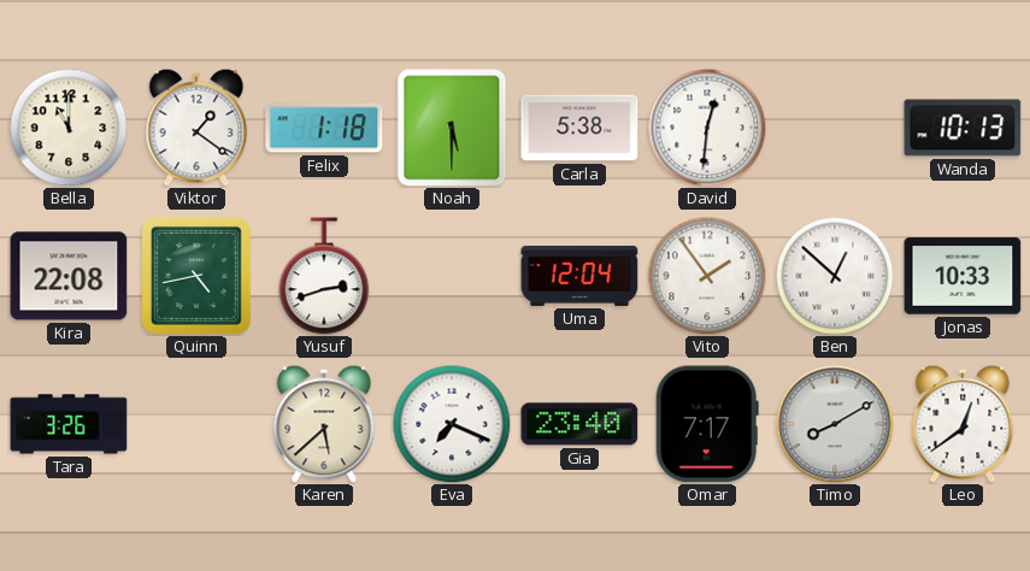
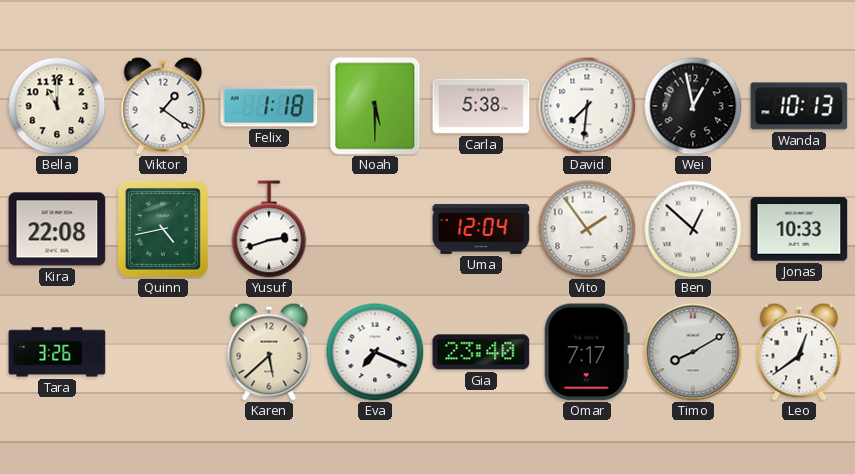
David: 12:31 -> 7:31 (587, 106)
Wei: none -> 12:58 (693, 106)
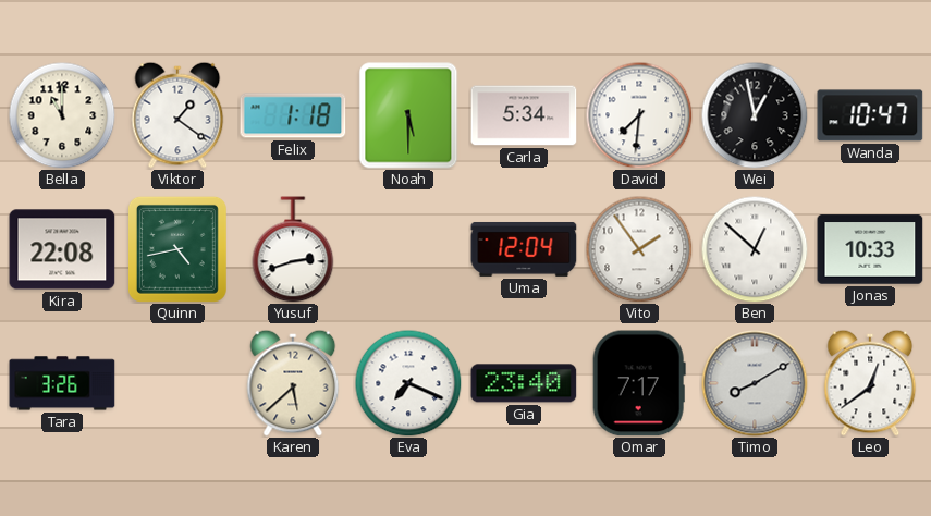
Carla: 5:38 -> 5:34 (524, 115)
Wanda: 10:13 -> 10:47 (870, 115)
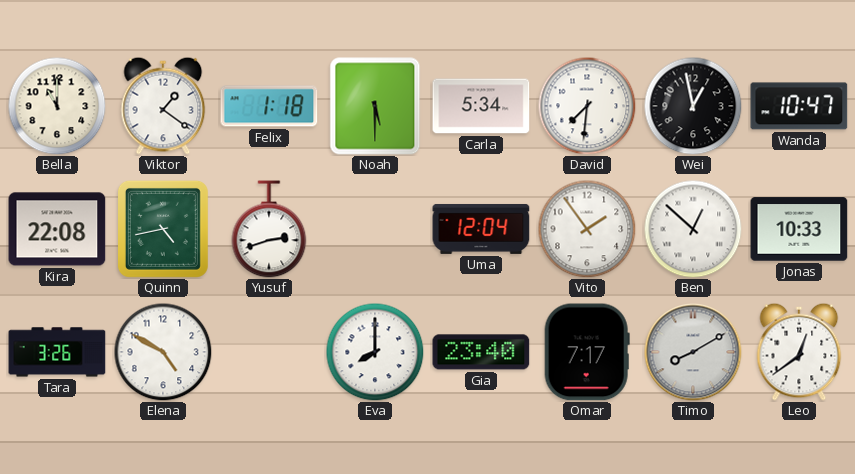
Elena: none -> 4:50 (163, 352)
Karen: 5:38 -> none (293, 383)
Eva: 7:19 -> 8:00 (375, 352)
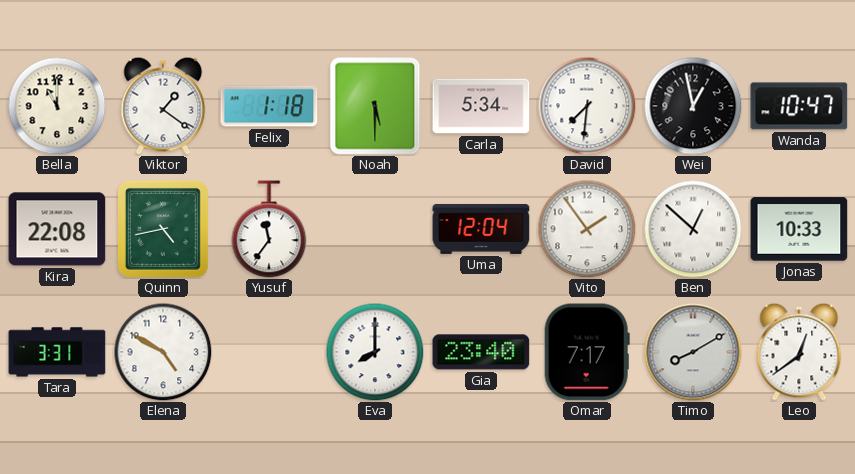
Yusuf: 2:42 -> 11:36 (269, 229)
Tara: 3:26 -> 3:31 (57, 352)
